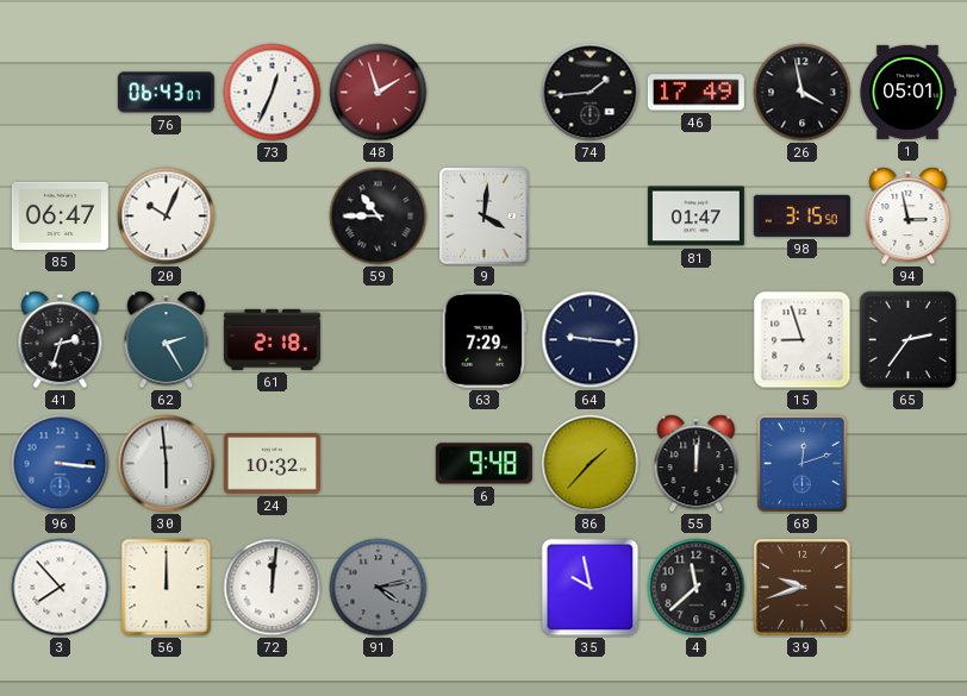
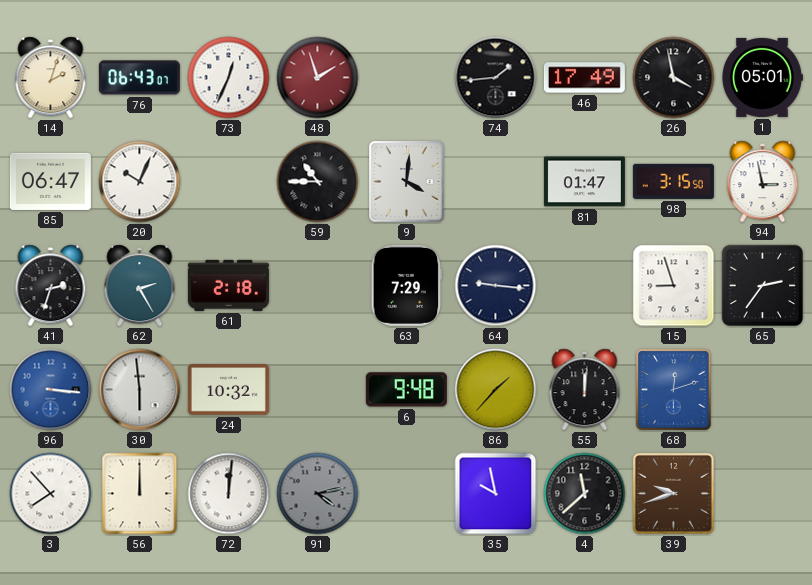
14: none -> 2:03 (51, 78)
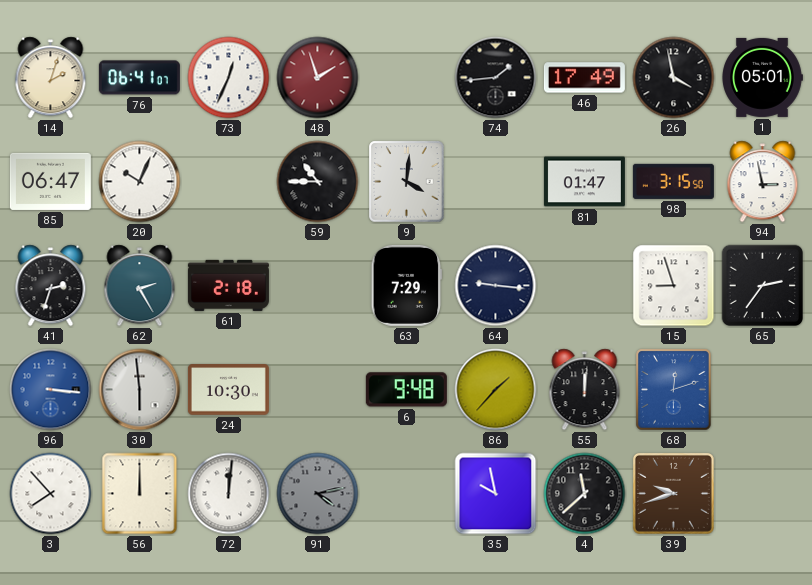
76: 06:43 -> 06:41 (139, 78)
24: 10:32 -> 10:30 (228, 390)
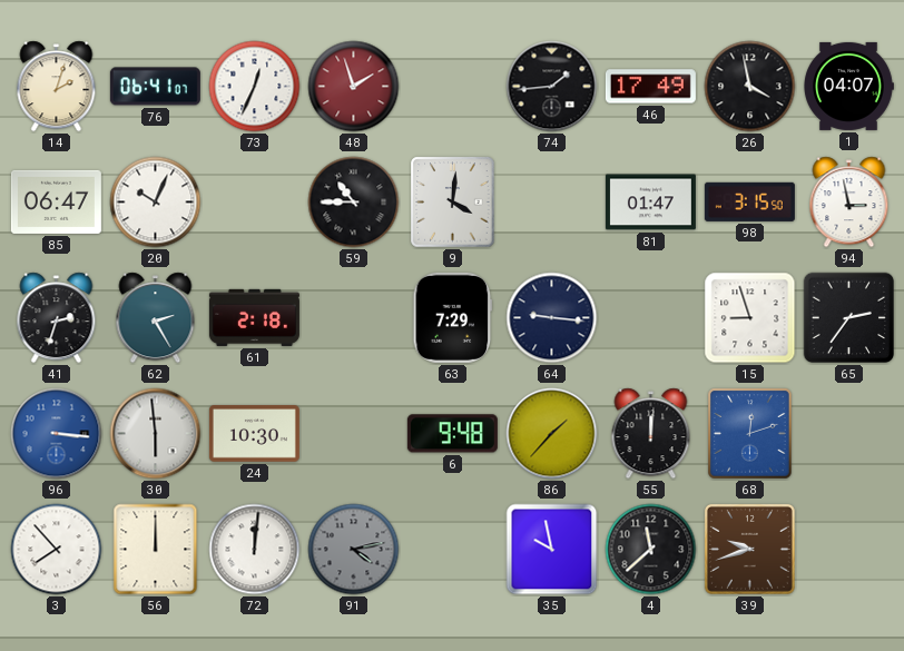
1: 05:01 -> 04:07 (848, 86)
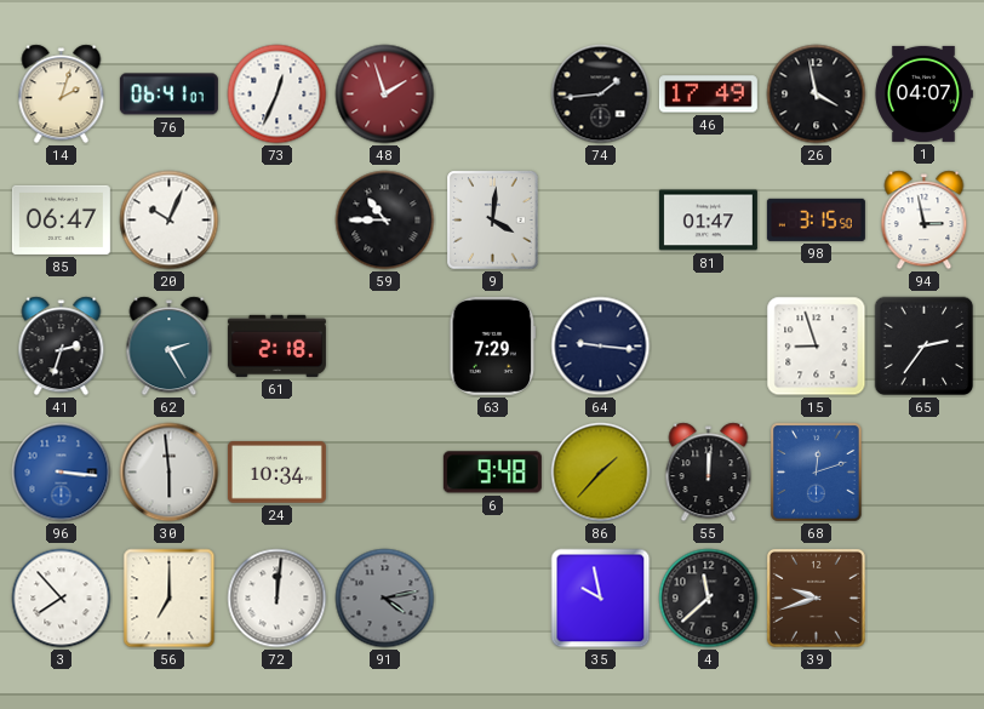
24: 10:30 -> 10:34 (276, 473)
56: 12:00 -> 7:00 (170, 599)
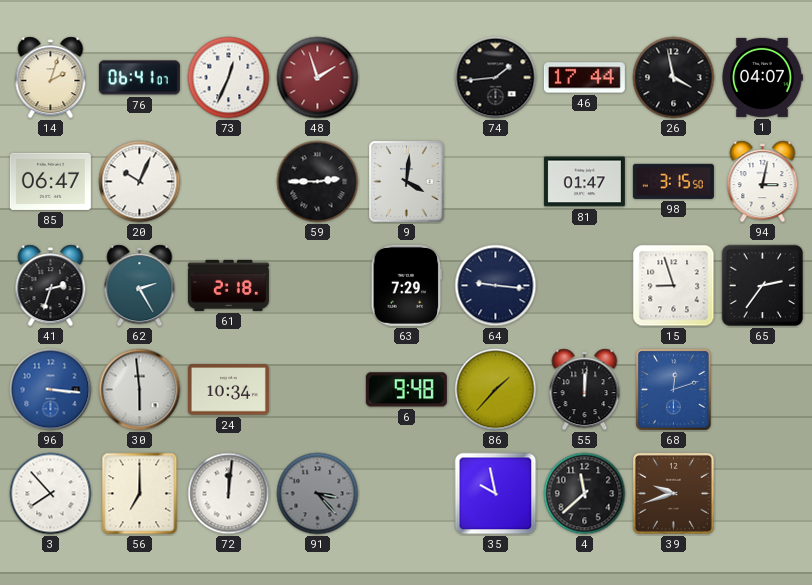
46: 17:49 -> 17:44 (584, 78)
59: 10:45 -> 2:45 (318, 182)
94: 2:58 -> 3:02 (763, 182)
91: 4:13 -> 3:23 (318, 494)
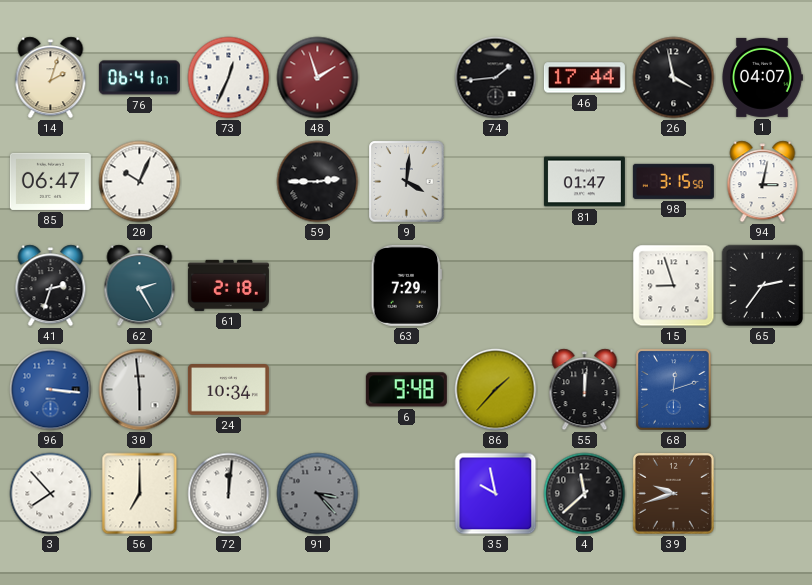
64: 9:16 -> none (496, 286)
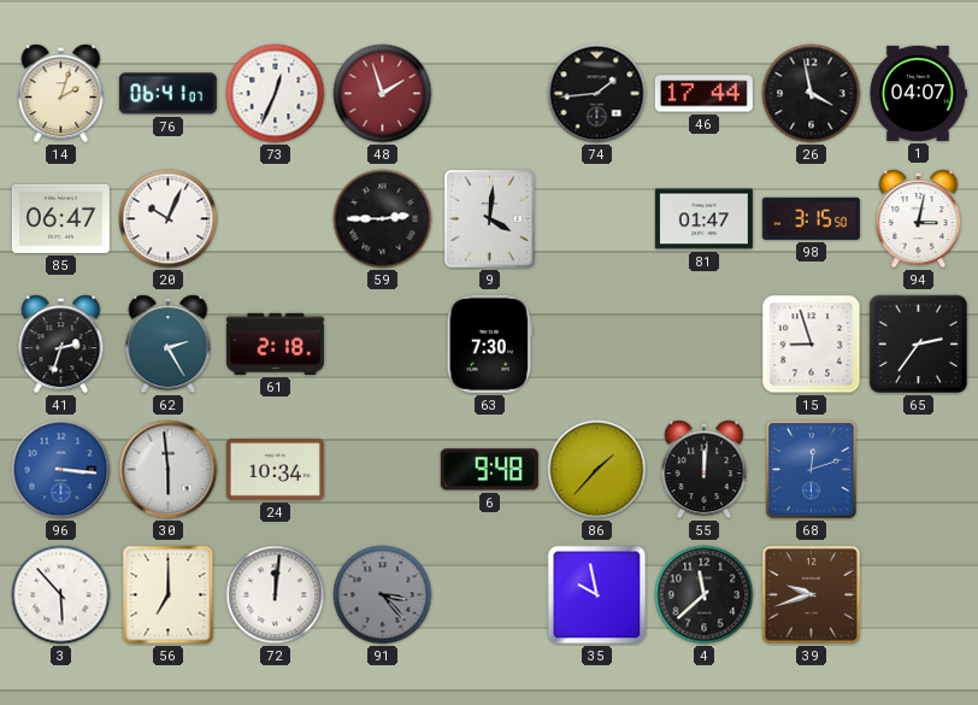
63: 7:29 -> 7:30 (490, 343)
3: 7:53 -> 5:53 (61, 595)
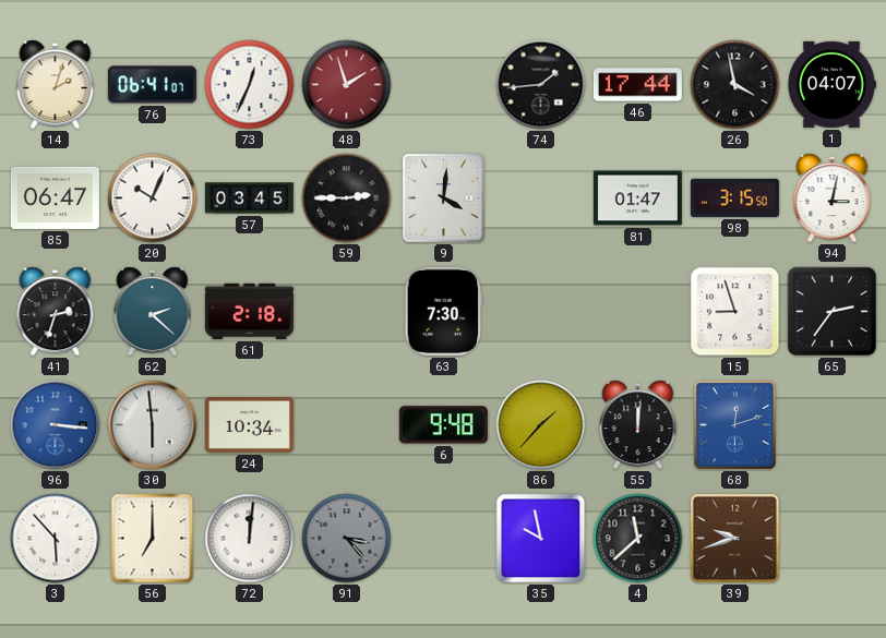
57: none -> 03:45 (249, 198)
62: 2:25 -> 2:22 (153, 312)
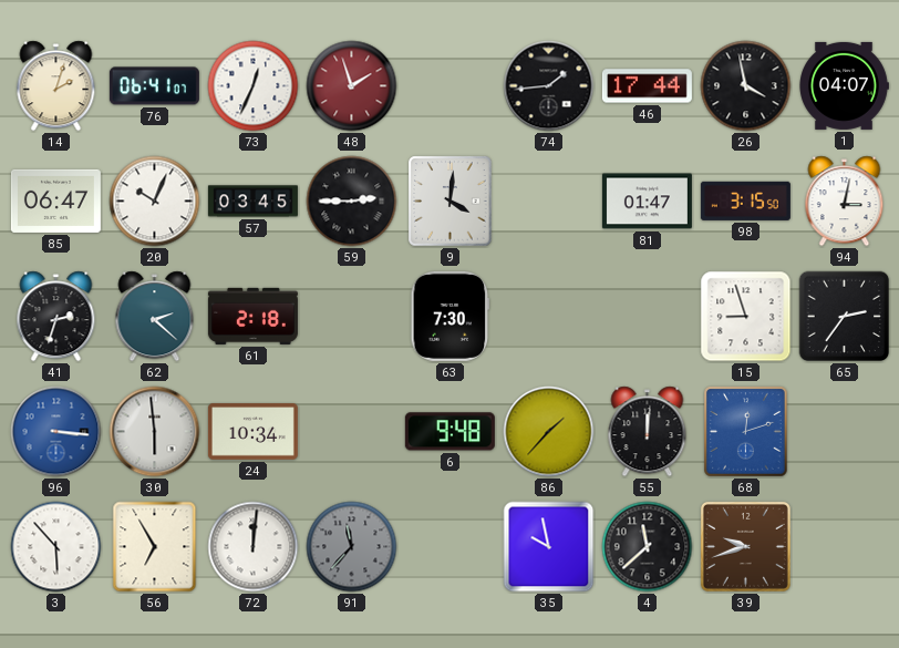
56: 7:00 -> 6:55 (155, 547)
91: 3:23 -> 11:37 (352, 547)
